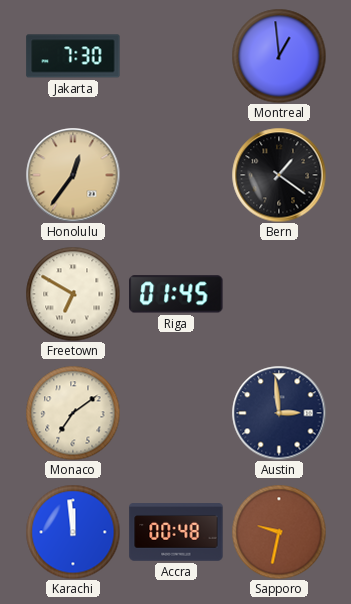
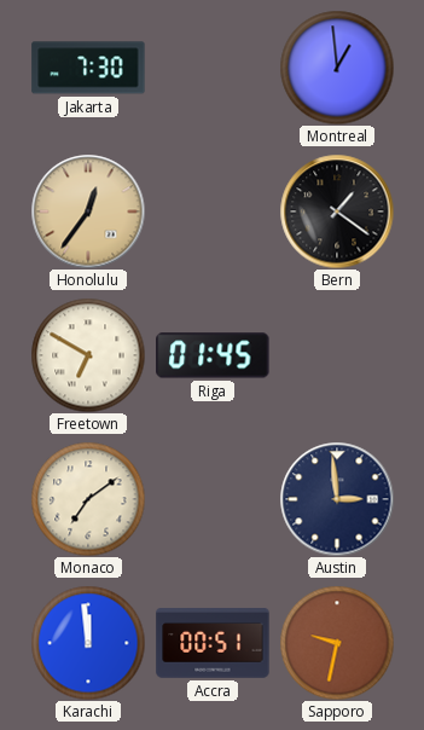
Accra: 00:48 -> 00:51 (213, 643)
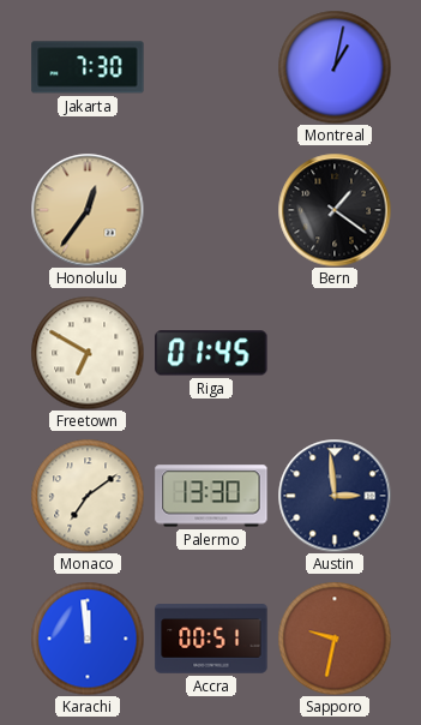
Montreal: 12:59 -> 1:02 (335, 67)
Palermo: none -> 13:30 (211, 496)
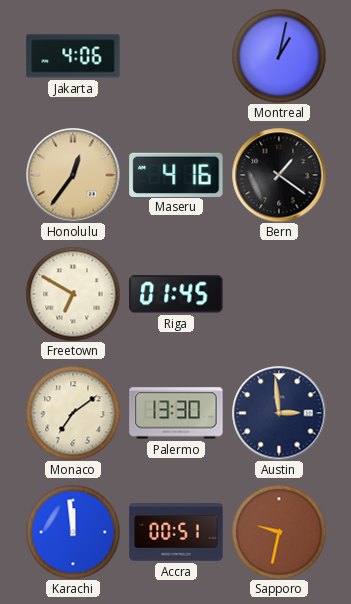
Jakarta: 7:30 -> 4:06 (73, 56)
Maseru: none -> 4:16 (176, 174)
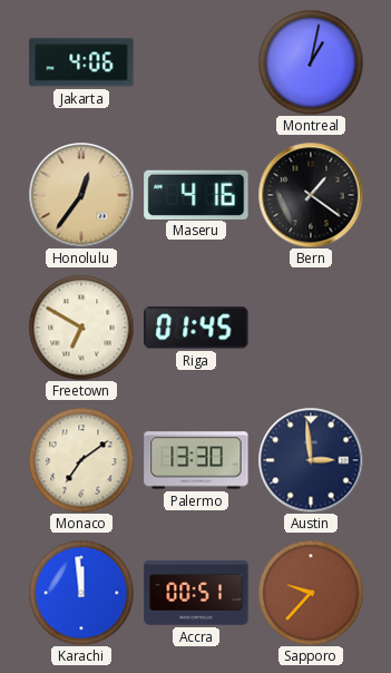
Sapporo: 9:32 -> 9:37 (311, 593)
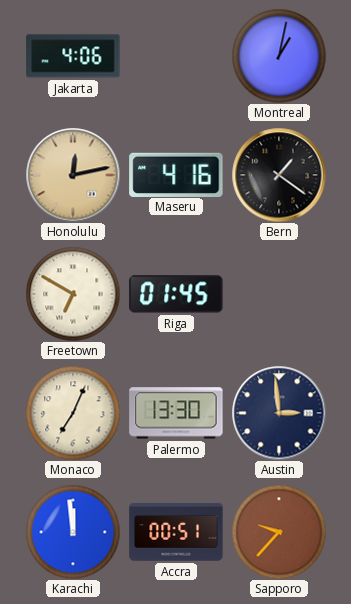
Honolulu: 12:36 -> 12:13 (73, 175)
Monaco: 7:09 -> 7:04 (73, 413)
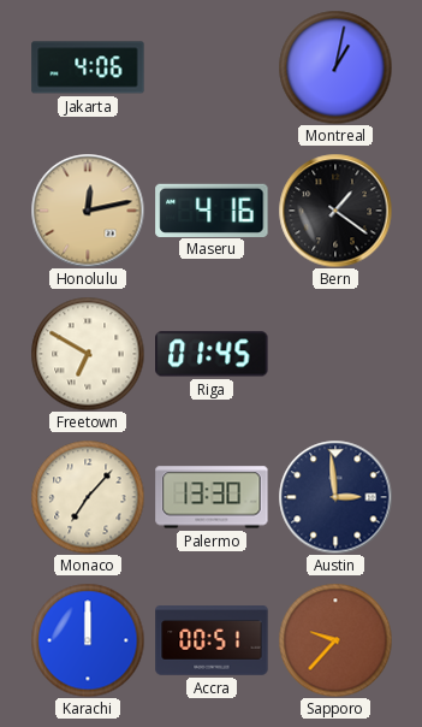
Monaco: 7:04 -> 7:07 (88, 497)
Karachi: 11:59 -> 12:00 (88, 640)
